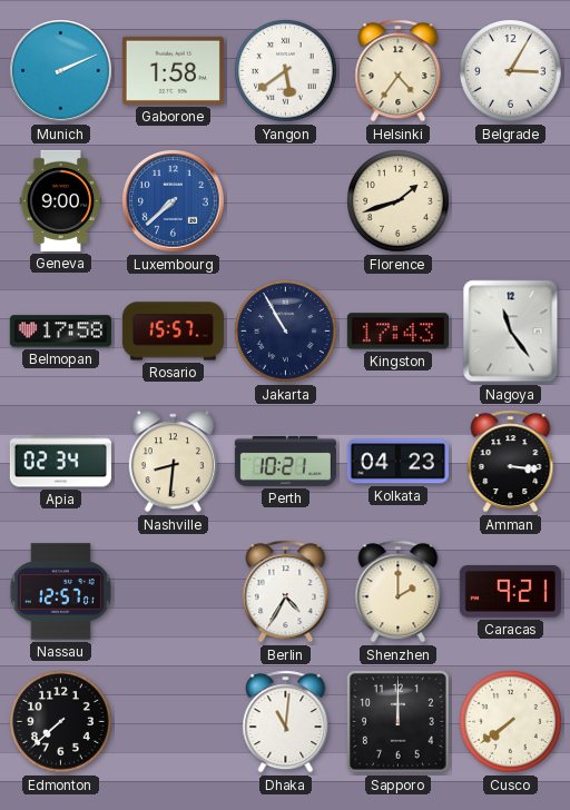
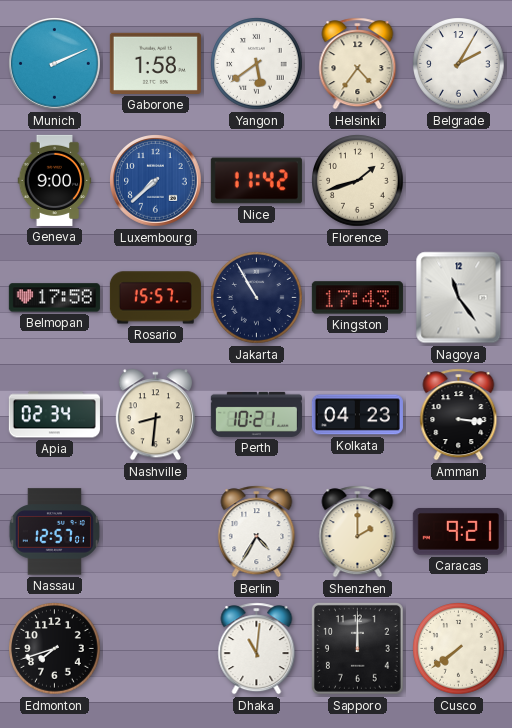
Belgrade: 3:05 -> 2:05 (459, 64)
Nice: none -> 11:42 (256, 181)
Edmonton: 7:38 -> 7:42 (55, 649)
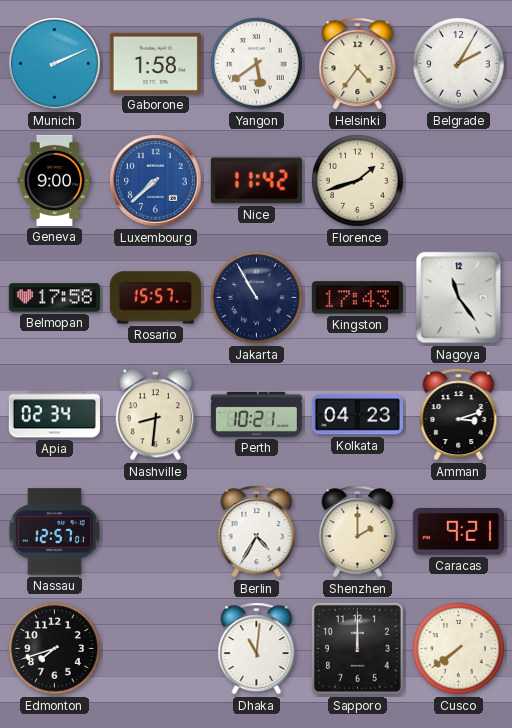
Amman: 3:16 -> 3:12 (459, 415)
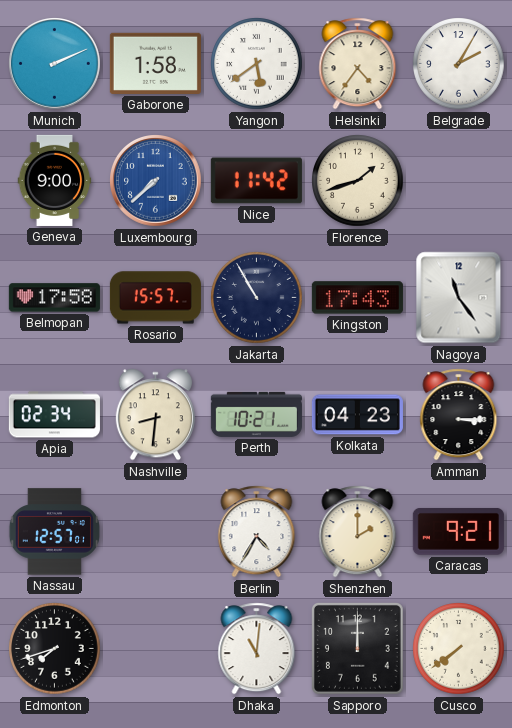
Amman: 3:12 -> 3:15 (459, 415)
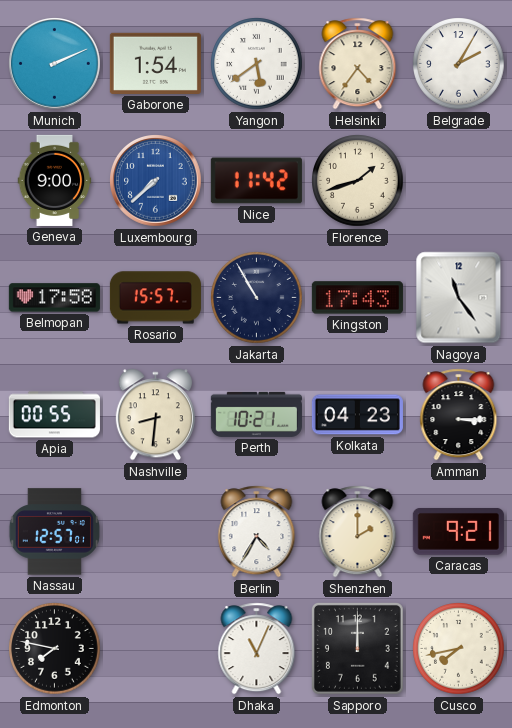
Gaborone: 1:58 -> 1:54 (155, 63)
Apia: 02:34 -> 00:55 (54, 415)
Edmonton: 7:42 -> 7:47 (55, 649)
Dhaka: 11:01 -> 11:04 (257, 649)
Cusco: 7:39 -> 7:43 (459, 649)
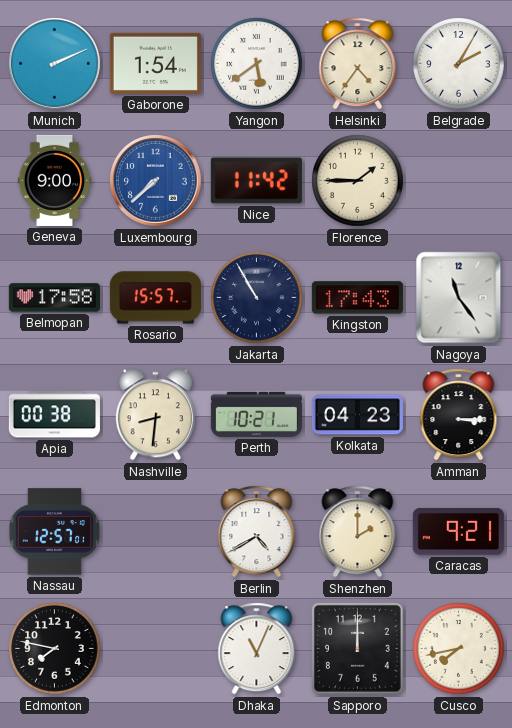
Florence: 1:42 -> 1:45 (358, 181)
Apia: 00:55 -> 00:38 (54, 415)
Berlin: 4:35 -> 4:40 (257, 532)
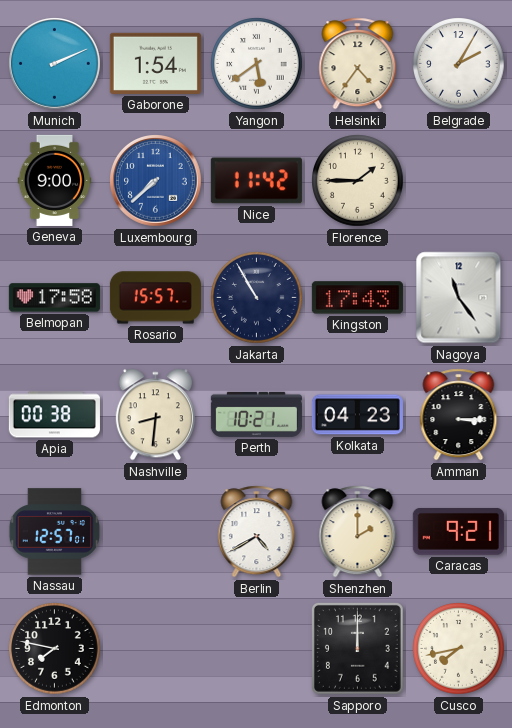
Dhaka: 11:04 -> none (257, 649)
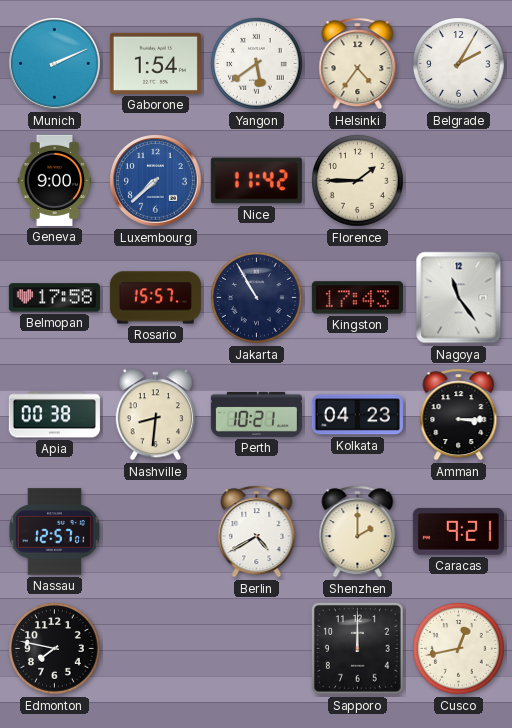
Cusco: 7:43 -> 12:43 (459, 649)
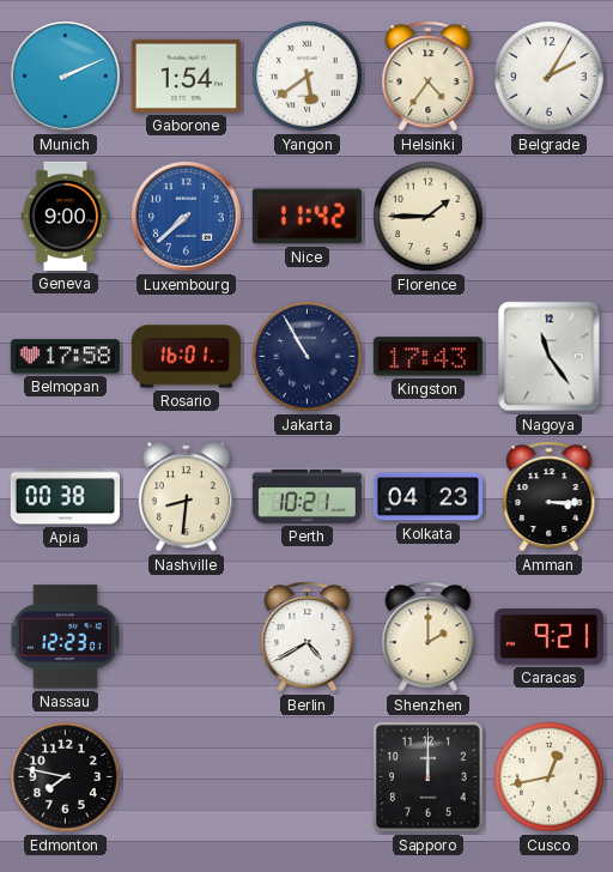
Rosario: 15:57 -> 16:01 (186, 357)
Nassau: 12:57 -> 12:23 (65, 637)
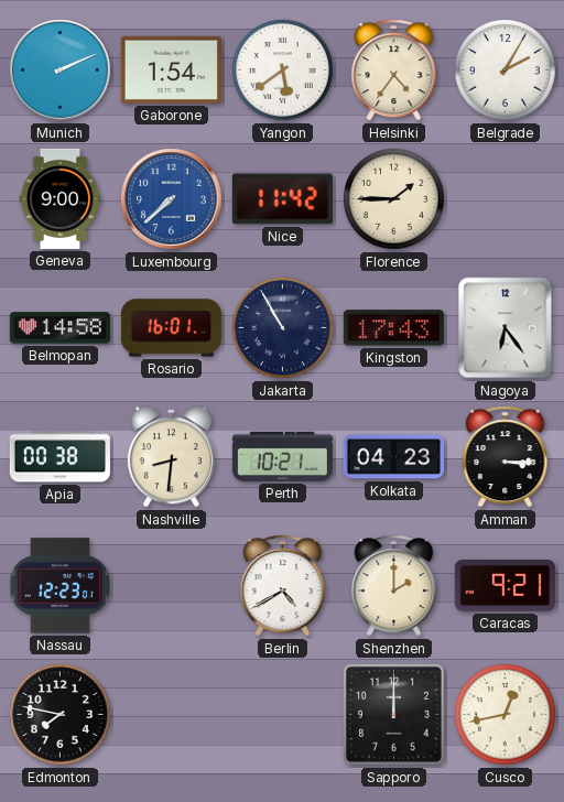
Belmopan: 17:58 -> 14:58 (59, 328)
Nagoya: 11:24 -> 6:24 (506, 328)
